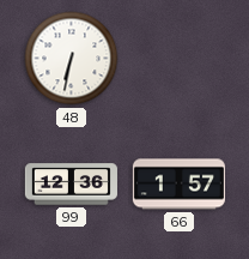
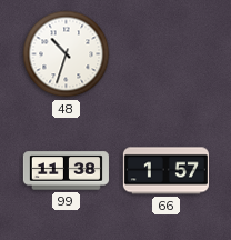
48: 6:32 -> 10:33 (67, 54)
99: 12:36 -> 11:38 (66, 171)
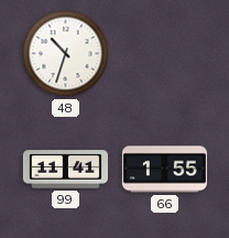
99: 11:38 -> 11:41 (65, 170)
66: 1:57 -> 1:55 (164, 170)
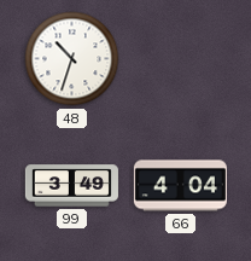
99: 11:41 -> 3:49 (71, 186)
66: 1:55 -> 4:04 (180, 186)
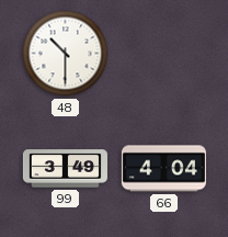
48: 10:33 -> 10:30 (66, 54)
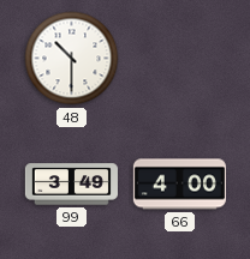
66: 4:04 -> 4:00 (179, 185)
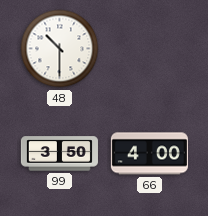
99: 3:49 -> 3:50 (59, 154)
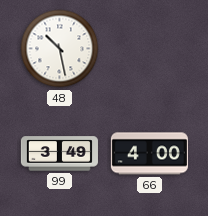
48: 10:30 -> 10:28 (60, 49)
99: 3:50 -> 3:49 (59, 154)
